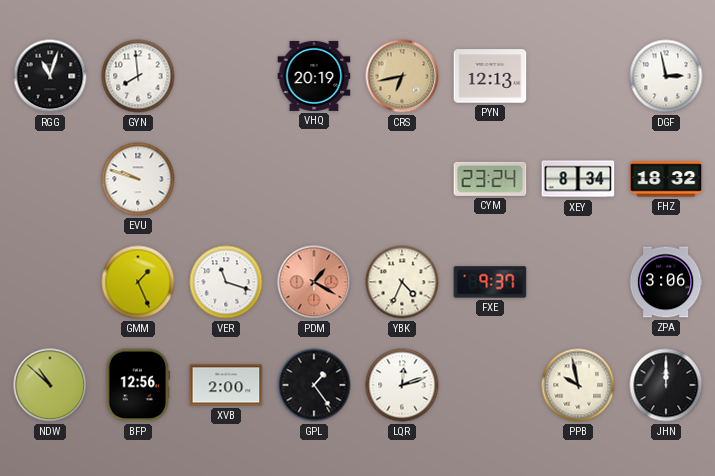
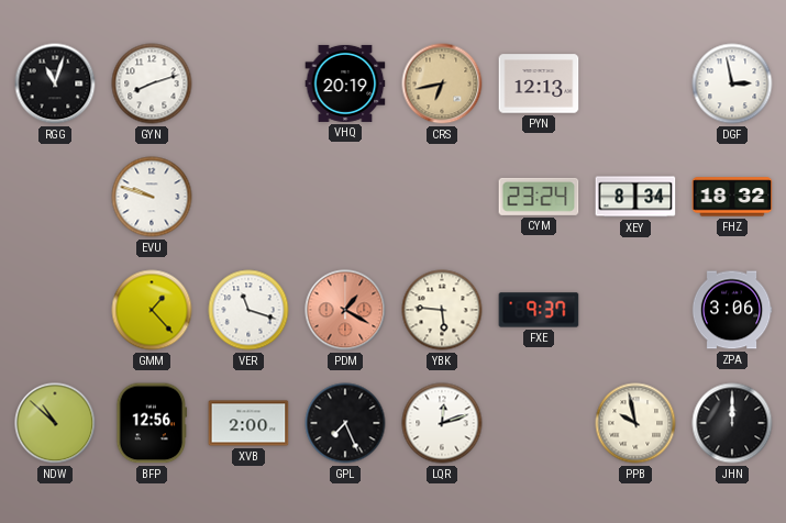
GYN: 7:59 -> 8:12 (152, 84)
GMM: 1:26 -> 1:23 (152, 310)
YBK: 4:34 -> 5:46 (442, 310)
GPL: 1:24 -> 7:26 (345, 423)
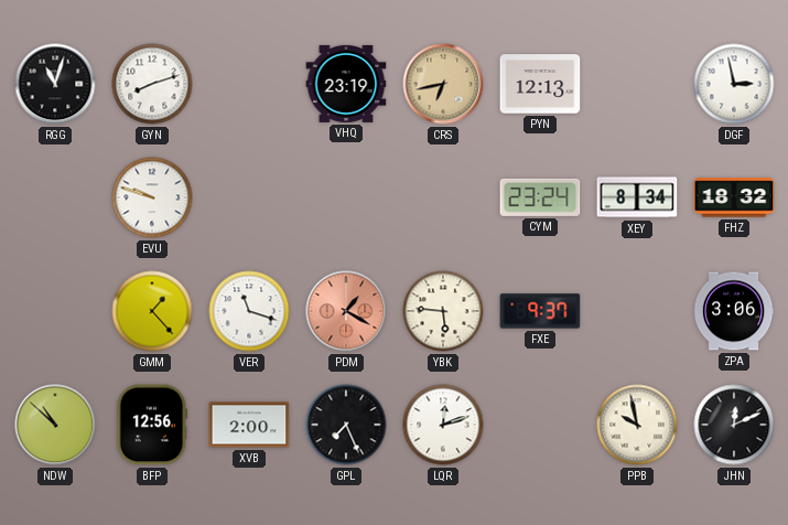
VHQ: 20:19 -> 23:19 (346, 84)
JHN: 12:00 -> 12:11 (734, 425)
